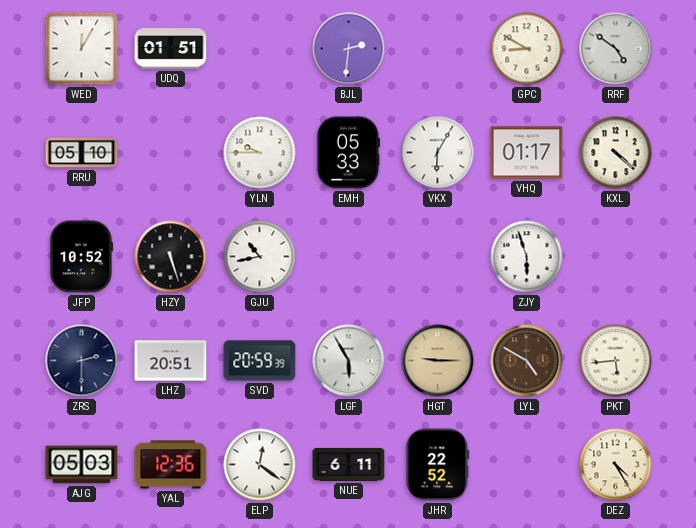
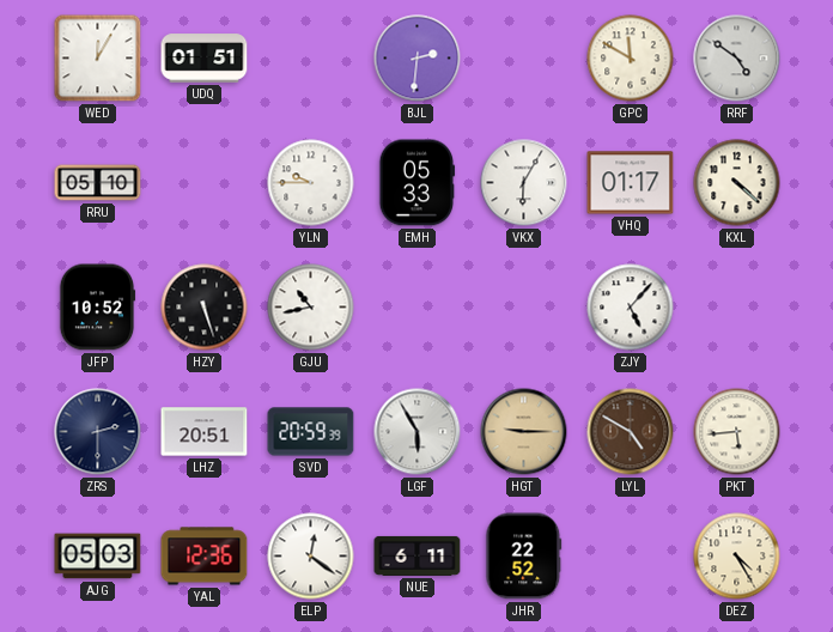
GPC: 8:50 -> 11:50 (631, 59)
ZJY: 5:57 -> 5:07 (631, 308)
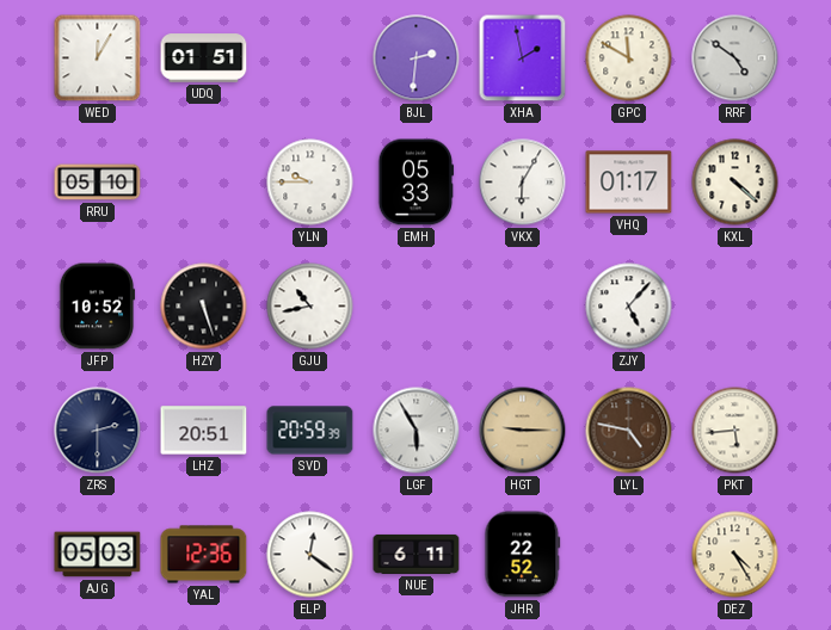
XHA: none -> 1:58 (523, 58)
LYL: 4:50 -> 4:47 (629, 431)
